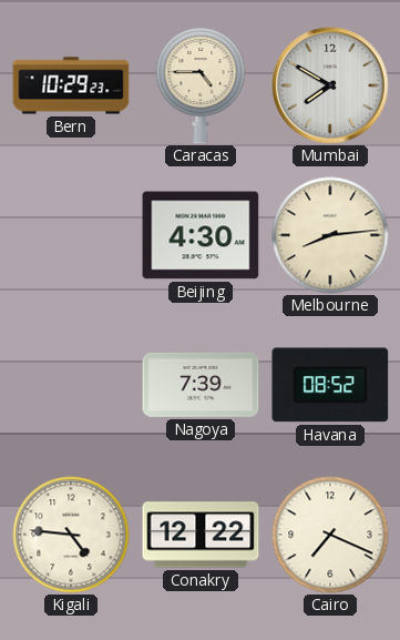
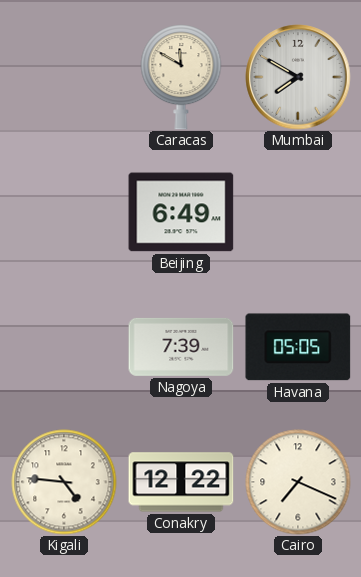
Bern: 10:29 -> none (71, 85)
Caracas: 4:45 -> 11:50 (181, 77)
Beijing: 4:30 -> 6:49 (181, 212)
Melbourne: 8:14 -> none (330, 235)
Havana: 08:52 -> 05:05 (298, 347)
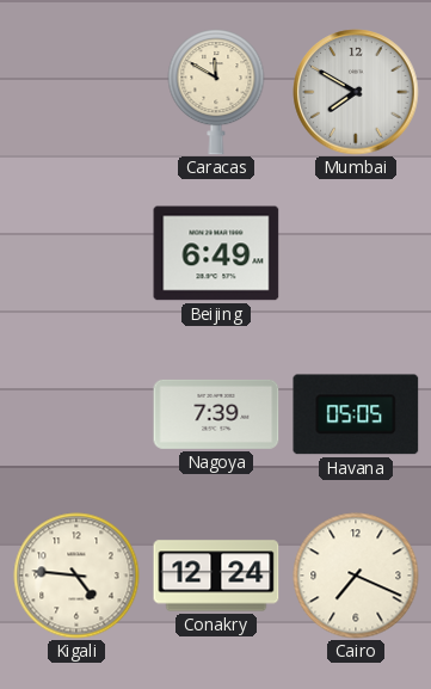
Conakry: 12:22 -> 12:24 (216, 576)
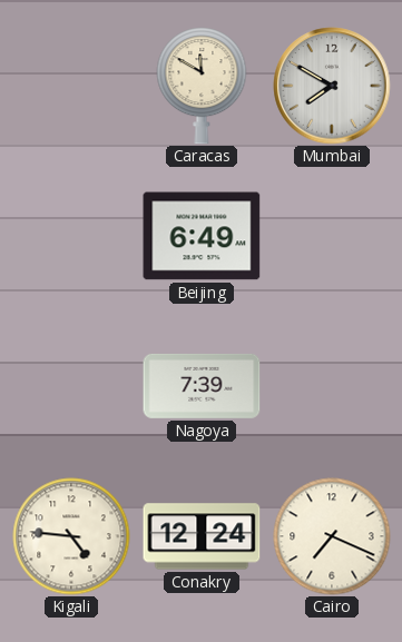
Havana: 05:05 -> none (356, 414)
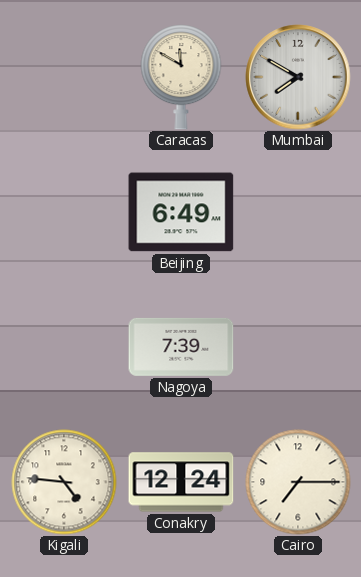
Cairo: 7:19 -> 7:15 (298, 482)
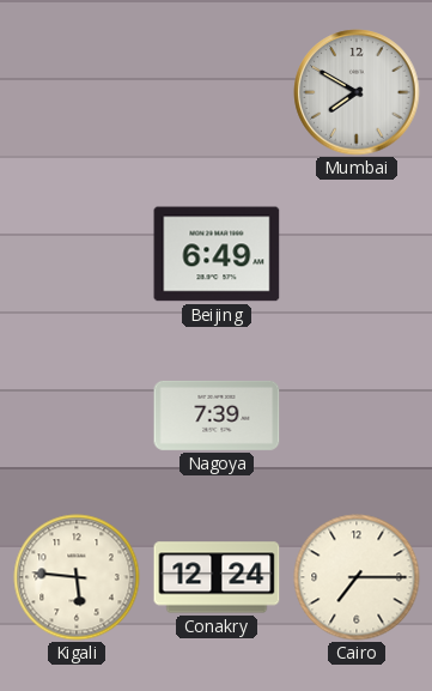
Caracas: 11:50 -> none (181, 77)
Kigali: 4:46 -> 5:46 (77, 577)
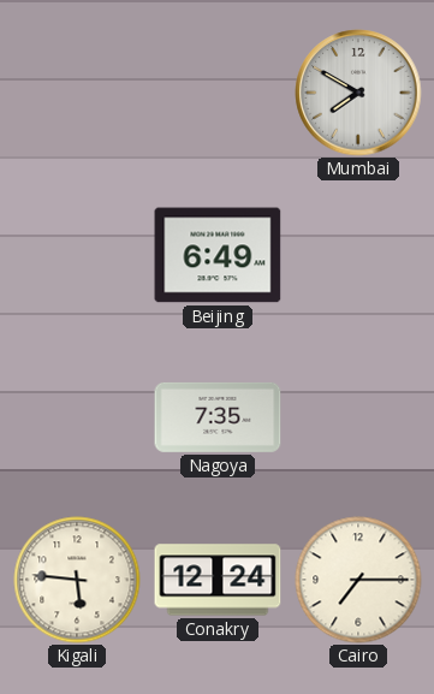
Nagoya: 7:39 -> 7:35 (218, 417)
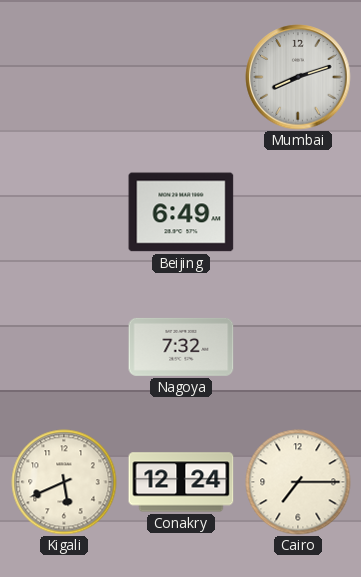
Mumbai: 7:50 -> 8:12 (298, 77)
Nagoya: 7:35 -> 7:32 (181, 347)
Kigali: 5:46 -> 5:41 (64, 482)
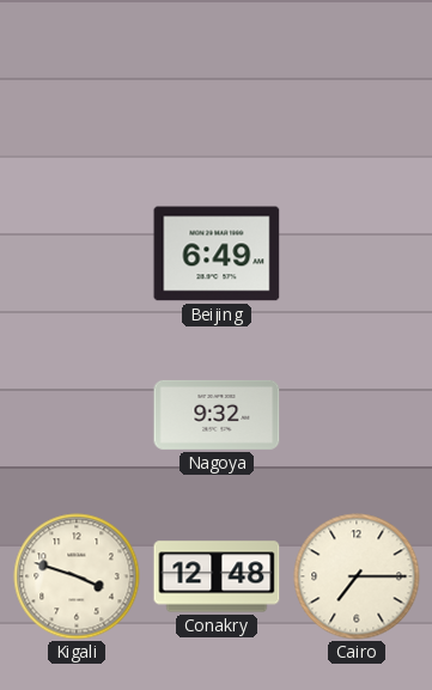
Mumbai: 8:12 -> none (298, 77)
Nagoya: 7:32 -> 9:32 (217, 415)
Kigali: 5:41 -> 3:48 (77, 576)
Conakry: 12:24 -> 12:48 (217, 576)
